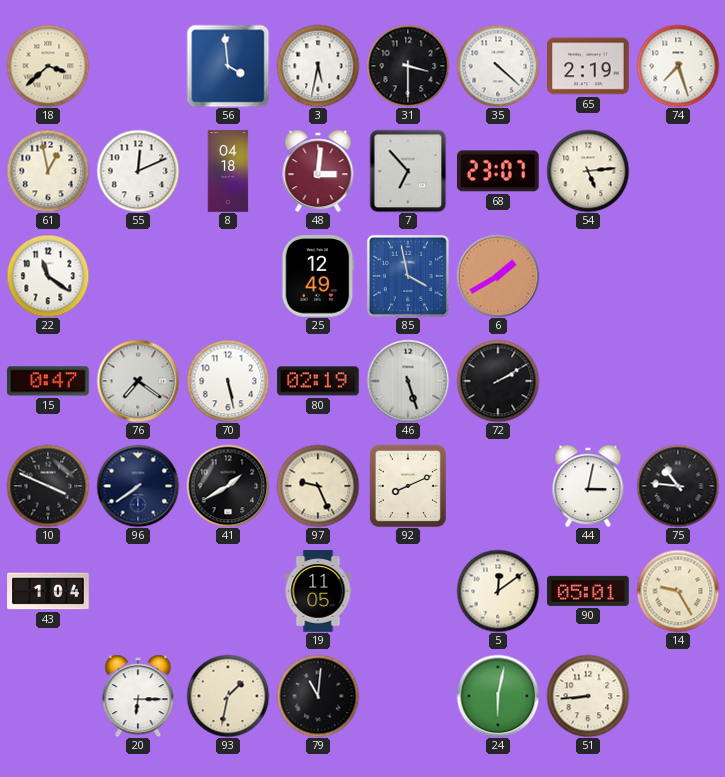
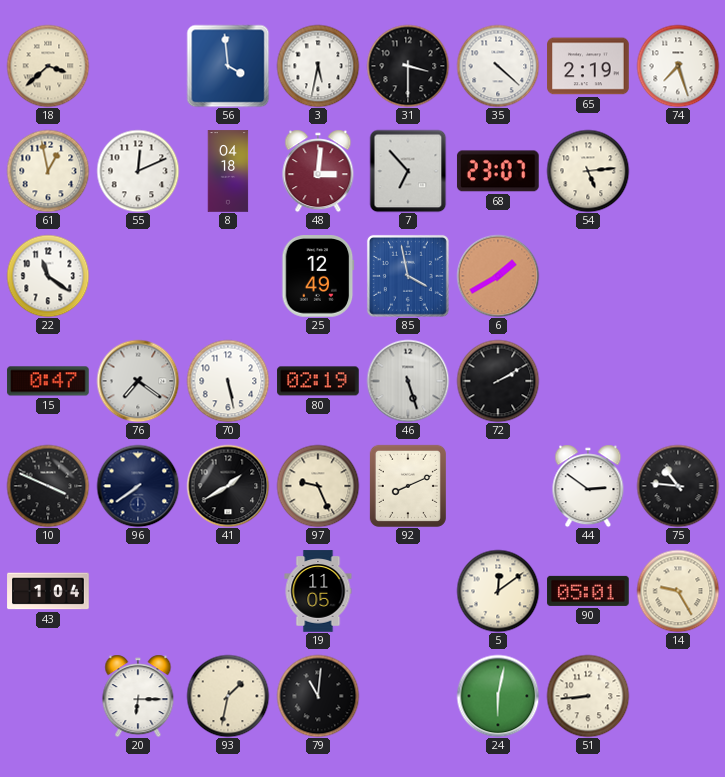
44: 3:02 -> 2:51 (588, 486)
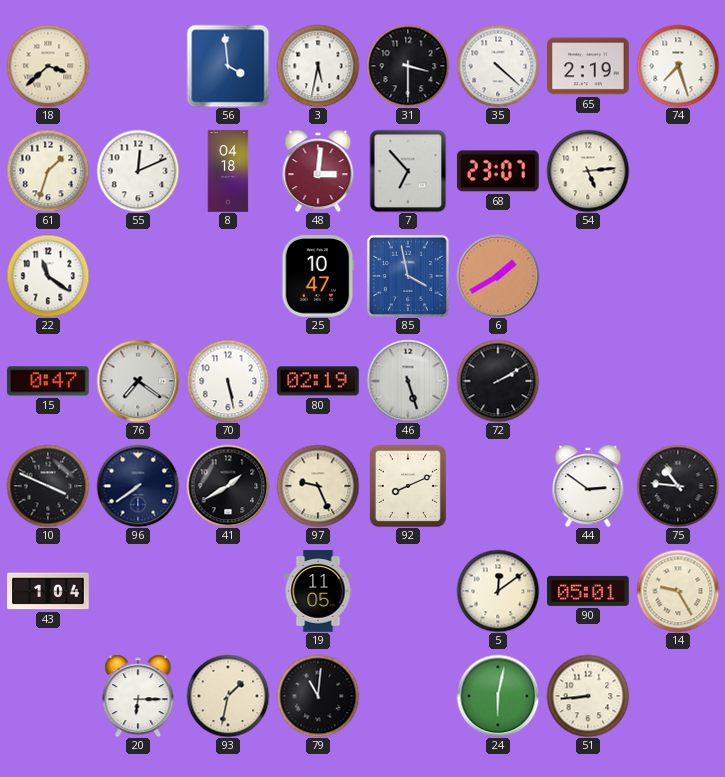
61: 12:58 -> 1:33 (48, 171)
25: 12:49 -> 10:47 (318, 276)
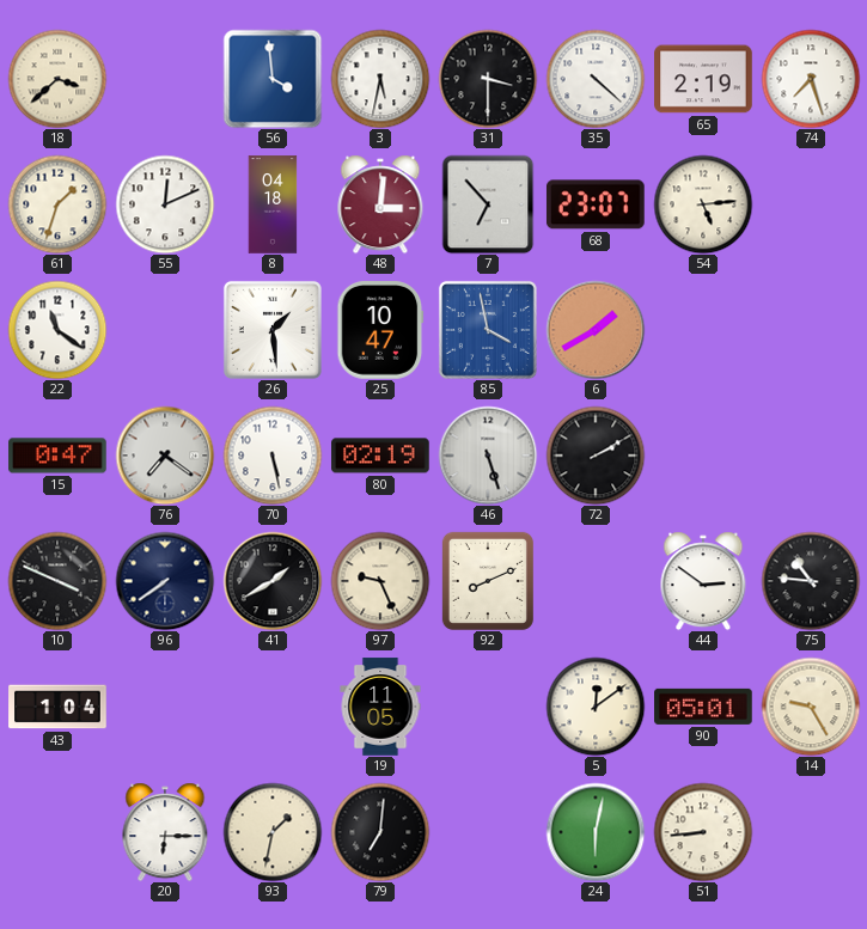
26: none -> 1:29 (273, 330)
79: 11:01 -> 7:01 (380, 832)
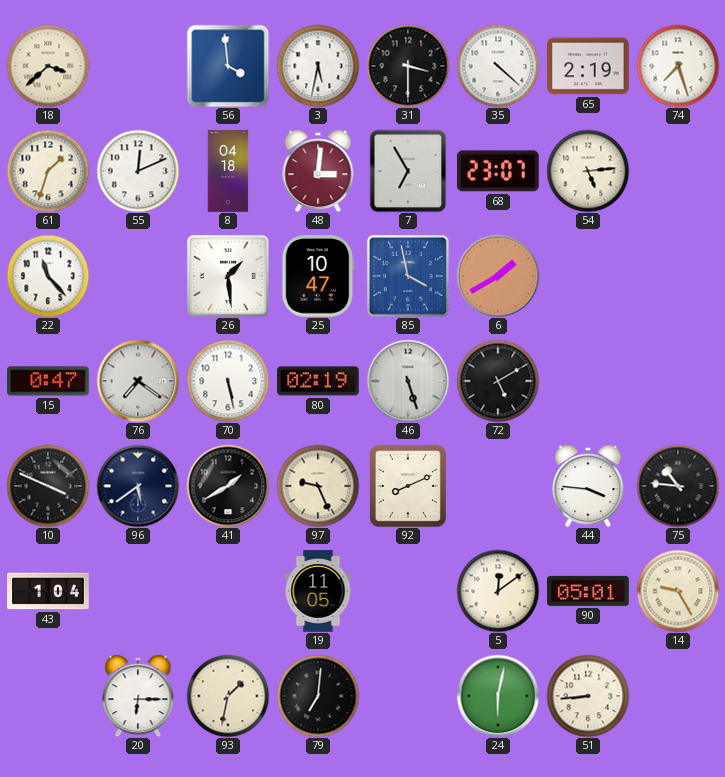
7: 6:53 -> 6:55 (408, 171)
22: 11:21 -> 11:23 (48, 276)
72: 2:10 -> 5:10 (498, 381)
96: 7:39 -> 5:39 (138, 486)
44: 2:51 -> 3:46 (588, 486)
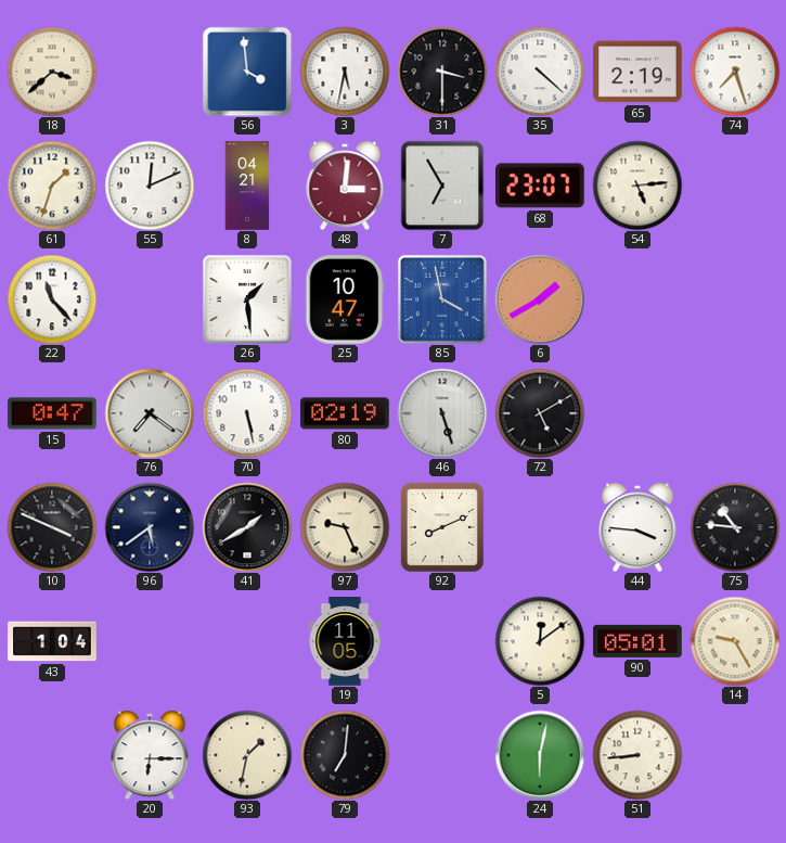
8: 04:18 -> 04:21 (247, 186)
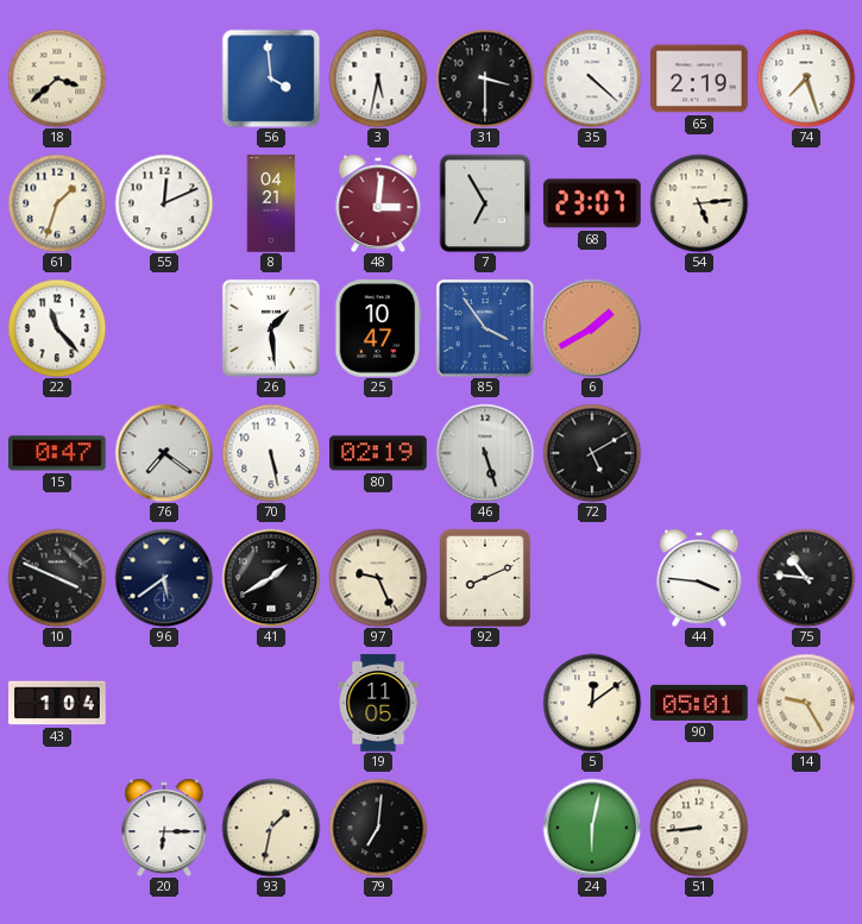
85: 3:58 -> 3:54 (485, 328)
